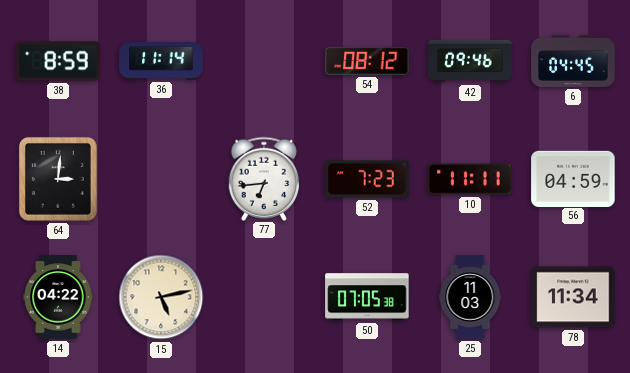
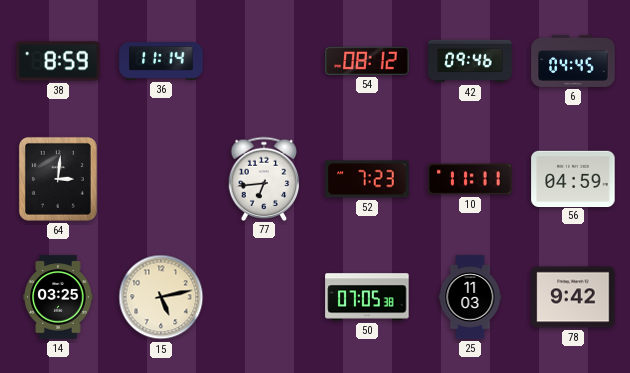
14: 04:22 -> 03:25 (58, 297)
78: 11:34 -> 9:42 (573, 297)
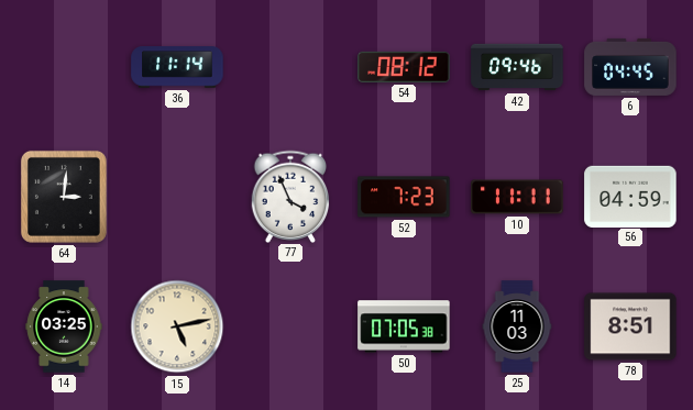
38: 8:59 -> none (58, 61)
77: 6:44 -> 3:56 (290, 196)
78: 9:42 -> 8:51 (630, 326)
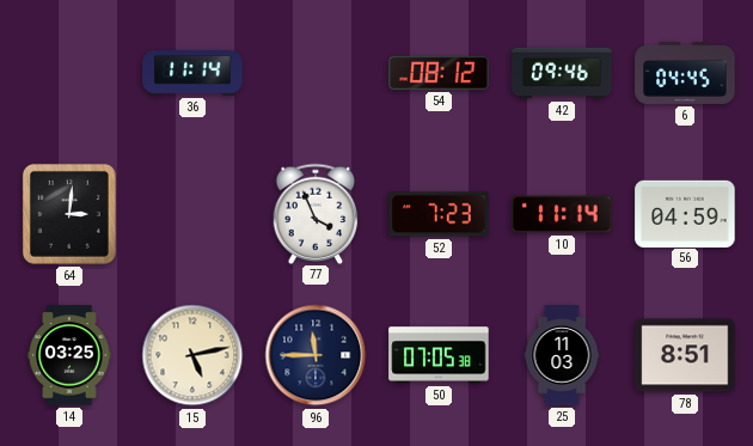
10: 11:11 -> 11:14 (562, 214)
96: none -> 11:45 (316, 355)
